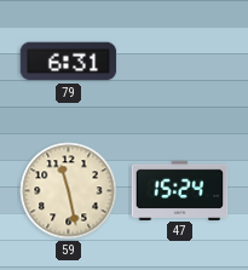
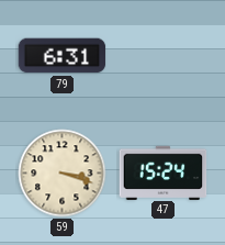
59: 11:28 -> 3:18 (63, 174)
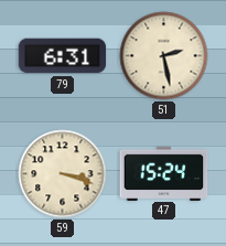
51: none -> 2:28 (164, 56)
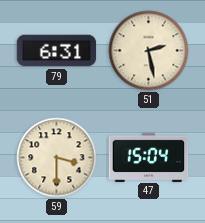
59: 3:18 -> 3:30 (57, 158)
47: 15:24 -> 15:04 (149, 157)
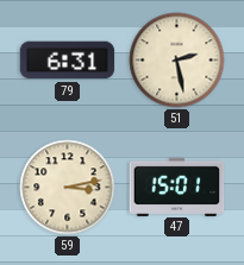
59: 3:30 -> 3:13 (68, 188)
47: 15:04 -> 15:01 (177, 187)
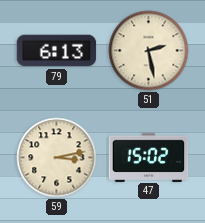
79: 6:31 -> 6:13 (57, 51)
47: 15:01 -> 15:02 (149, 157)
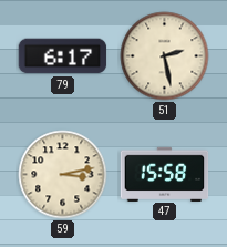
79: 6:13 -> 6:17 (63, 56)
47: 15:02 -> 15:58 (165, 174)
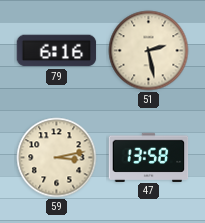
79: 6:17 -> 6:16 (57, 51)
47: 15:58 -> 13:58 (149, 157)
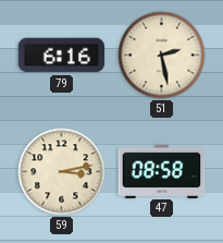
47: 13:58 -> 08:58 (162, 171)
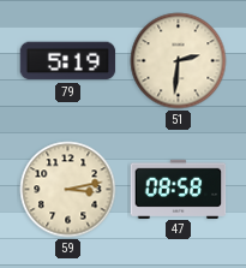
79: 6:16 -> 5:19 (68, 61)
51: 2:28 -> 2:31 (179, 61)
